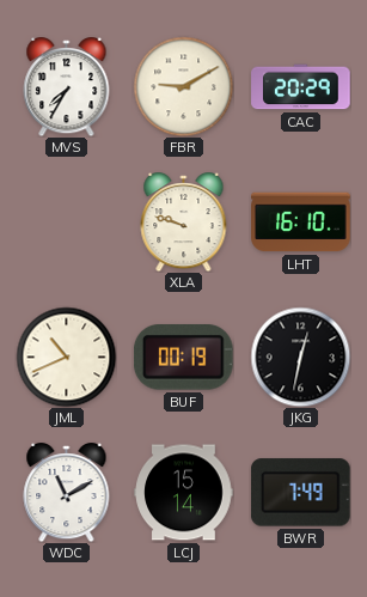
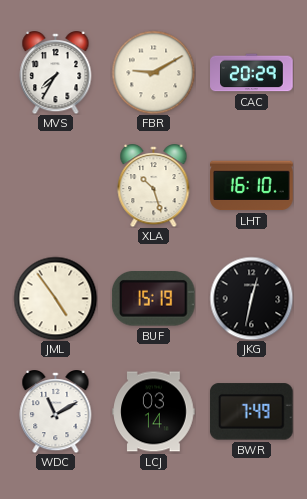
XLA: 9:48 -> 10:27 (154, 186)
JML: 10:41 -> 4:54 (55, 298)
BUF: 00:19 -> 15:19 (153, 299)
LCJ: 15:14 -> 03:14 (154, 412)
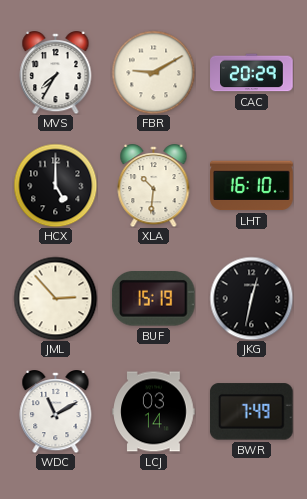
HCX: none -> 5:00 (55, 185)
XLA: 10:27 -> 10:31 (154, 186)
JML: 4:54 -> 2:53 (55, 298)
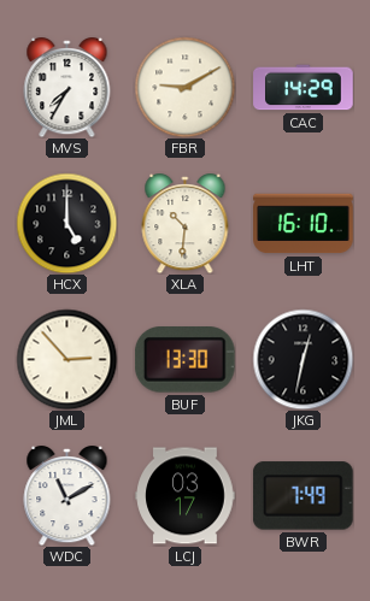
CAC: 20:29 -> 14:29 (304, 88)
BUF: 15:19 -> 13:30 (184, 360)
LCJ: 03:14 -> 03:17 (186, 496)
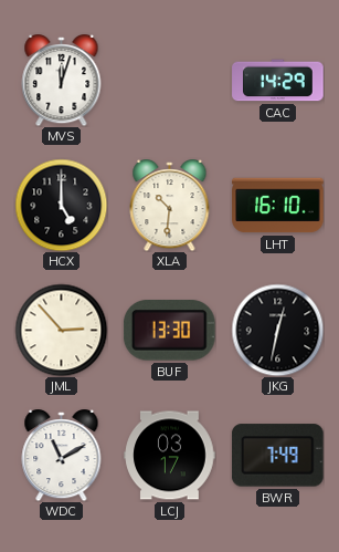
MVS: 7:35 -> 12:03 (62, 81)
FBR: 9:10 -> none (184, 87)
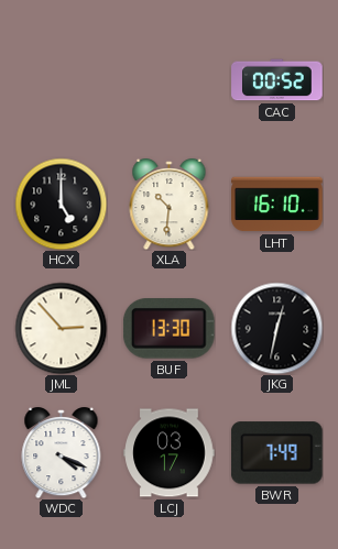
MVS: 12:03 -> none (62, 81)
CAC: 14:29 -> 00:52 (277, 80)
WDC: 11:10 -> 4:19 (62, 453)
